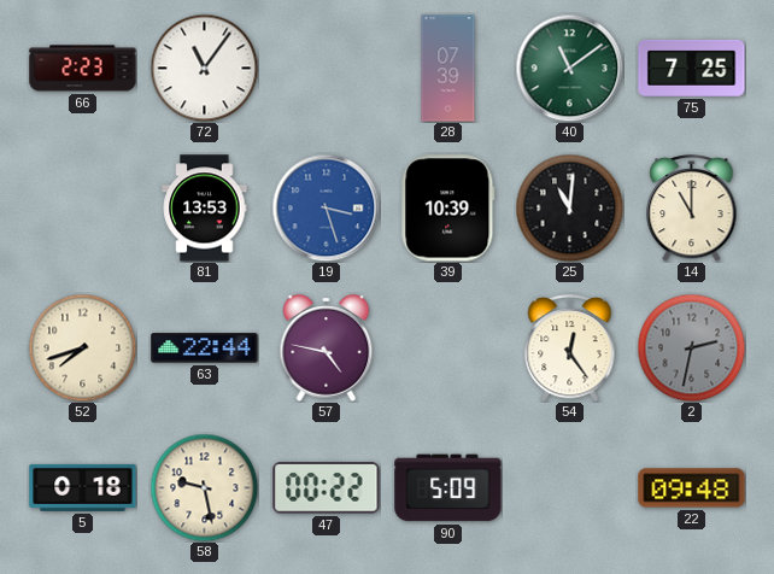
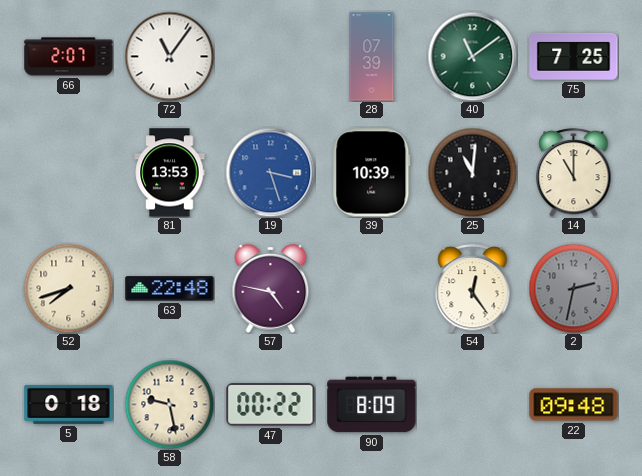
66: 2:23 -> 2:07 (69, 57)
63: 22:44 -> 22:48 (170, 289)
90: 5:09 -> 8:09 (372, 405)
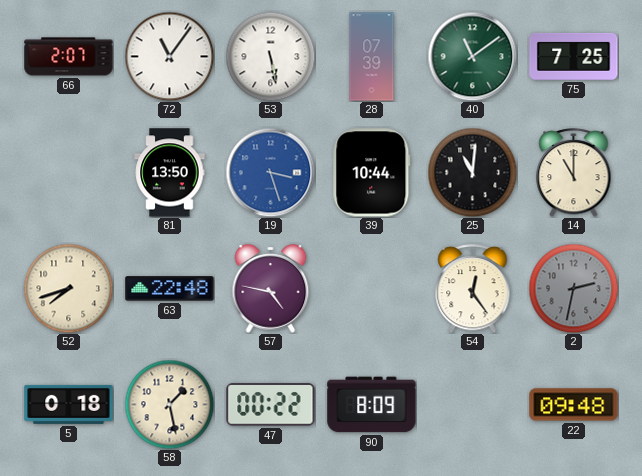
53: none -> 5:28 (270, 56)
81: 13:53 -> 13:50 (170, 173)
39: 10:39 -> 10:44 (372, 173)
58: 9:28 -> 1:28 (169, 404)
